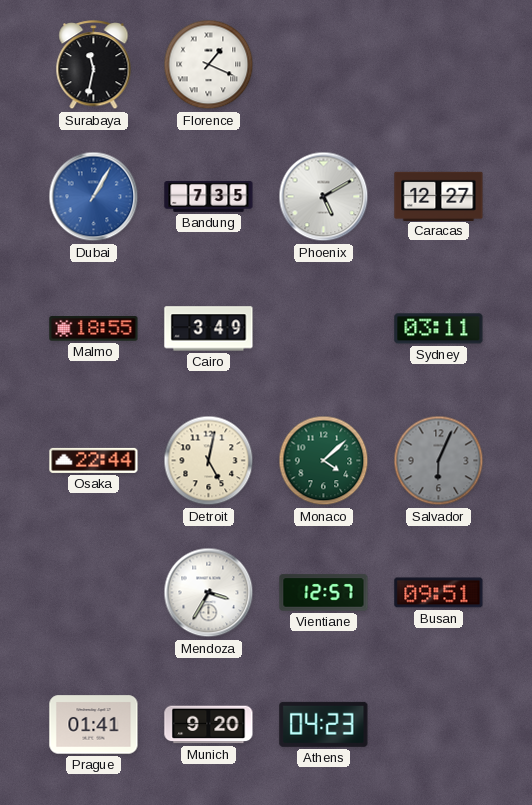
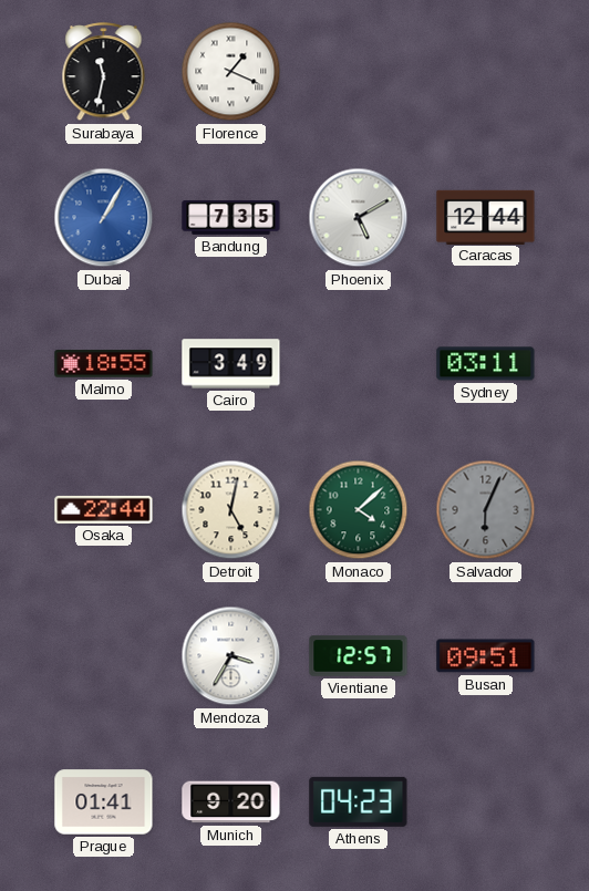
Caracas: 12:27 -> 12:44 (486, 217)
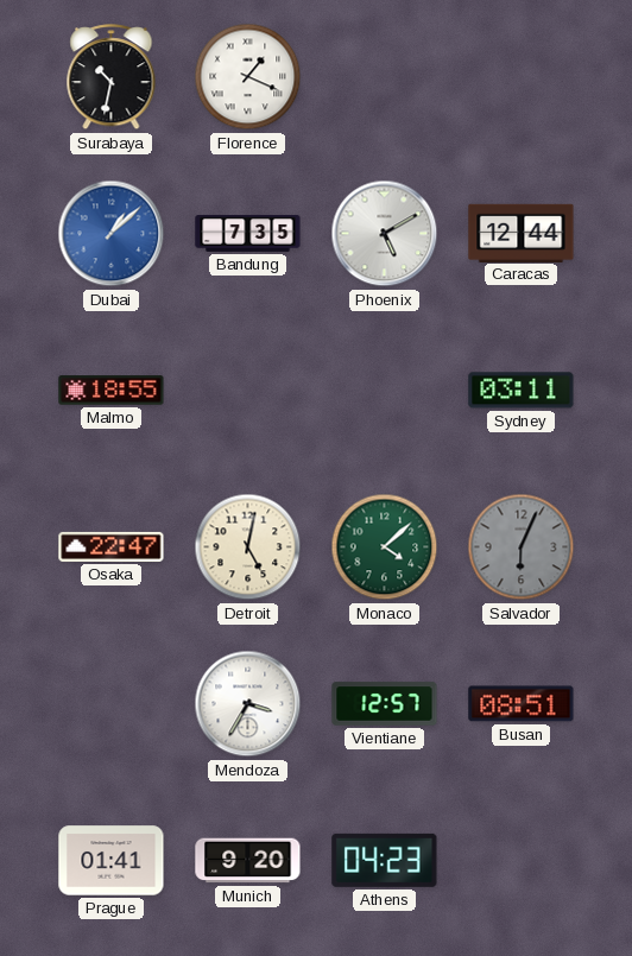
Surabaya: 11:32 -> 10:32 (112, 77)
Dubai: 1:05 -> 1:08 (112, 234)
Cairo: 3:49 -> none (231, 364)
Osaka: 22:44 -> 22:47 (112, 546)
Busan: 09:51 -> 08:51 (522, 704)
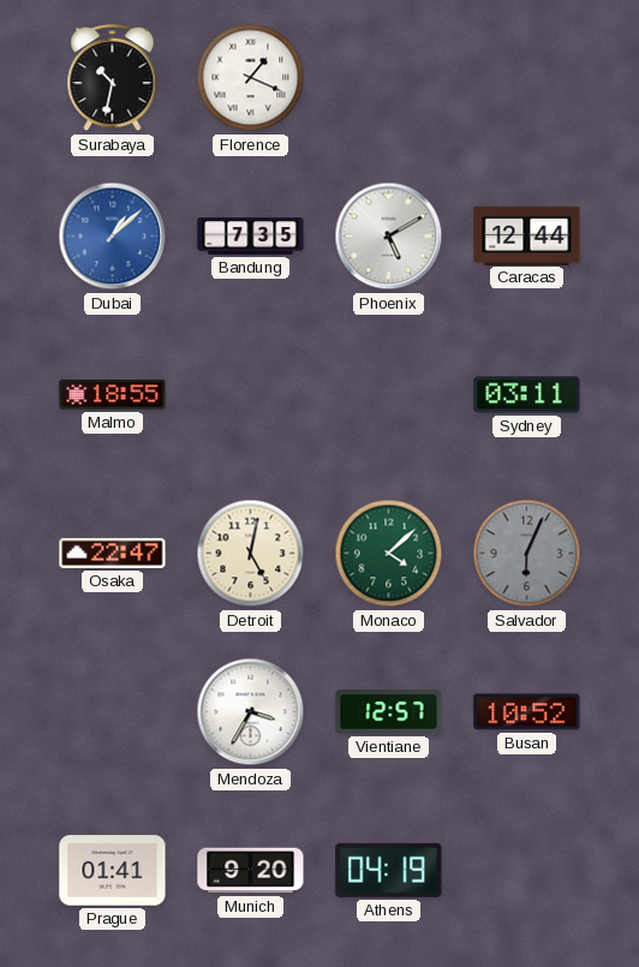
Busan: 08:51 -> 10:52 (527, 712)
Athens: 04:23 -> 04:19 (389, 870)
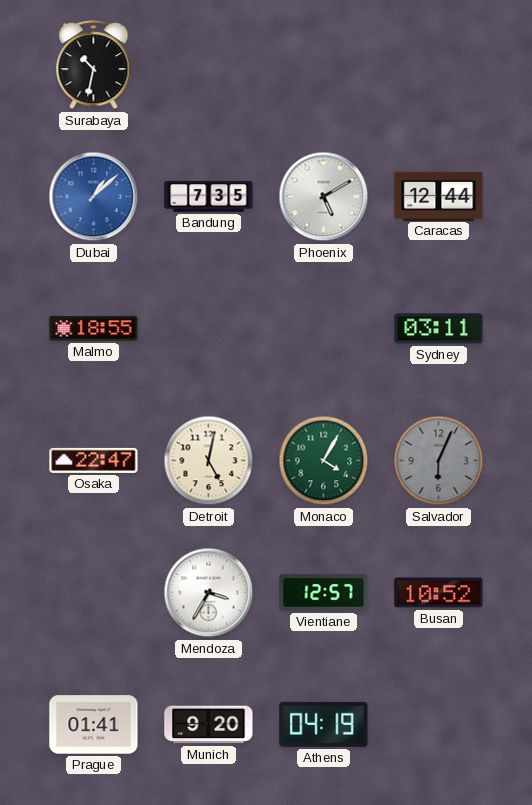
Florence: 1:19 -> none (251, 78)
Monaco: 4:08 -> 4:05 (324, 461)
